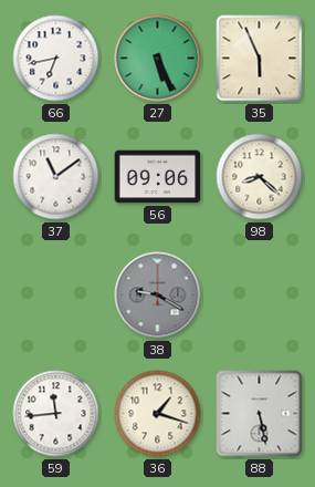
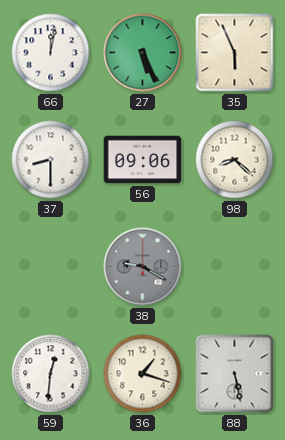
66: 6:43 -> 12:02 (51, 53)
37: 11:09 -> 8:30 (51, 160)
59: 11:44 -> 12:31 (51, 374)
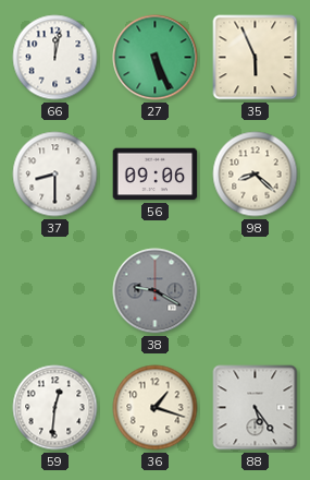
88: 5:28 -> 5:24 (256, 408)
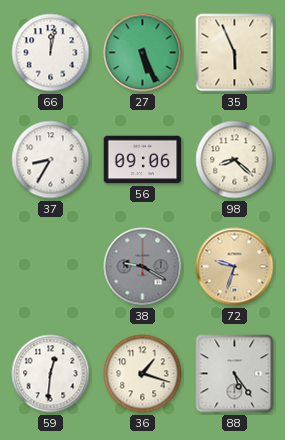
37: 8:30 -> 8:35 (51, 160)
72: none -> 9:33 (235, 267)
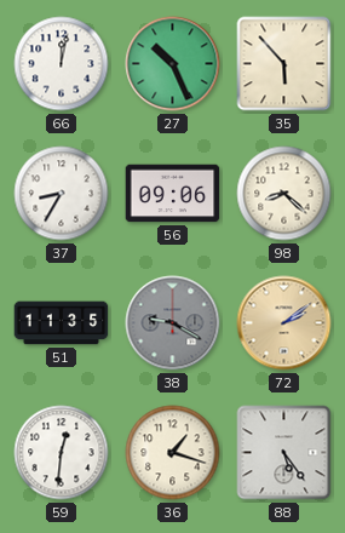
27: 5:26 -> 10:26 (173, 64)
35: 5:56 -> 5:53 (284, 64)
51: none -> 11:35 (62, 323)
72: 9:33 -> 2:09 (284, 323)
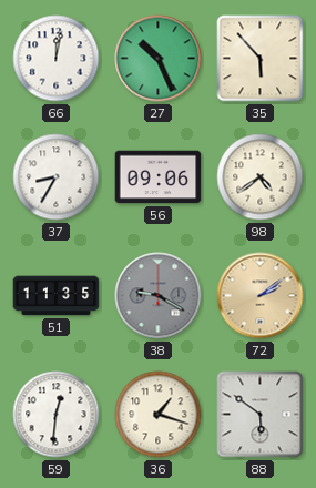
98: 8:22 -> 4:39 (261, 177)
88: 5:24 -> 5:51 (261, 415)
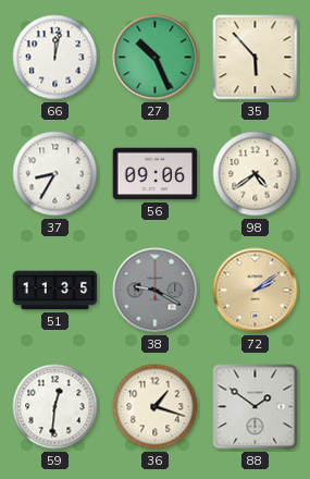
88: 5:51 -> 1:51 (256, 407)
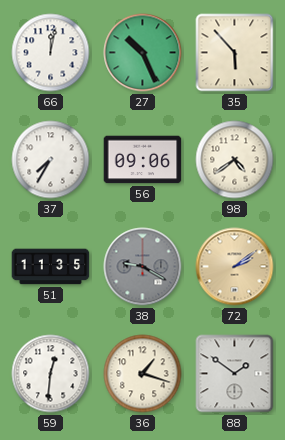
37: 8:35 -> 7:35 (51, 160)
